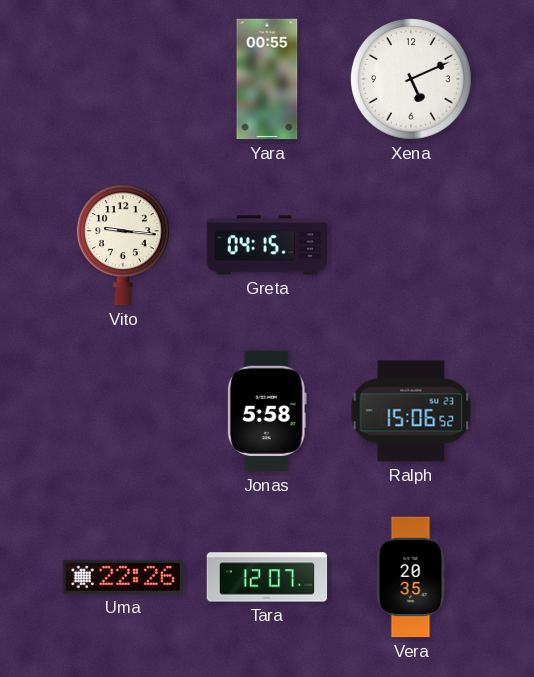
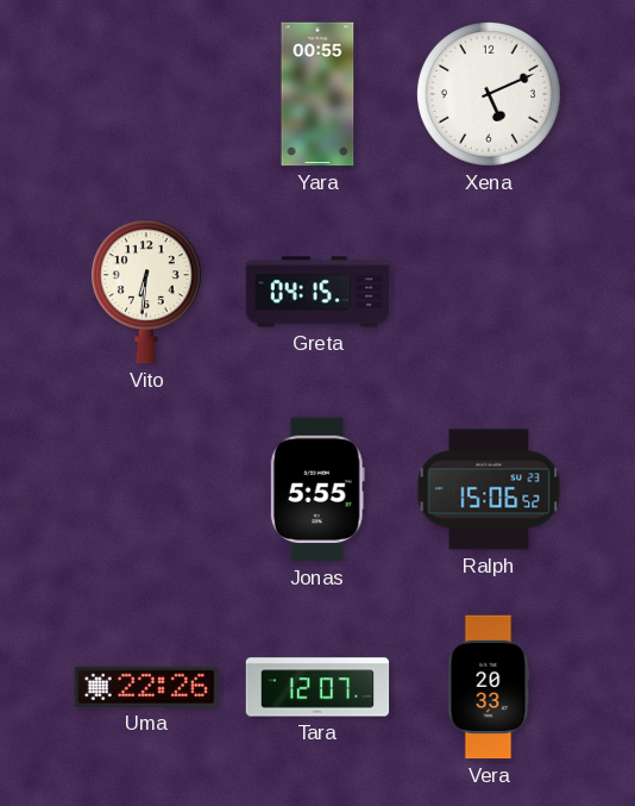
Vito: 9:16 -> 6:31 (146, 292)
Jonas: 5:58 -> 5:55 (317, 489)
Vera: 20:35 -> 20:33 (489, 687)
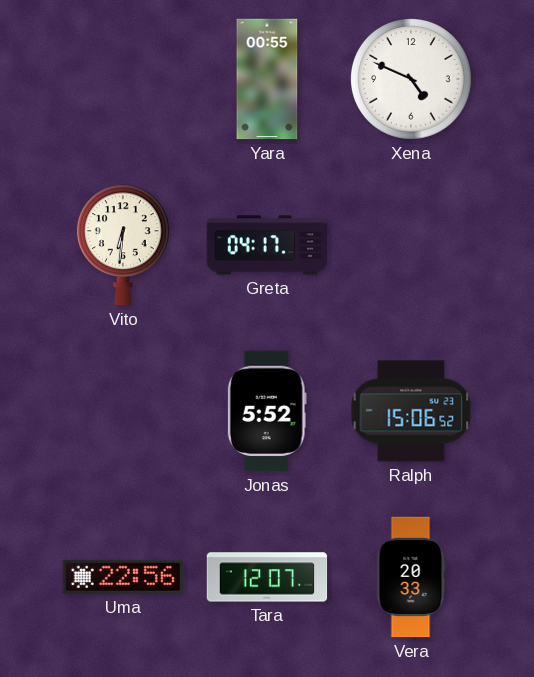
Xena: 5:11 -> 4:49 (411, 79)
Greta: 04:15 -> 04:17 (267, 245)
Jonas: 5:55 -> 5:52 (267, 411)
Uma: 22:26 -> 22:56 (122, 577)
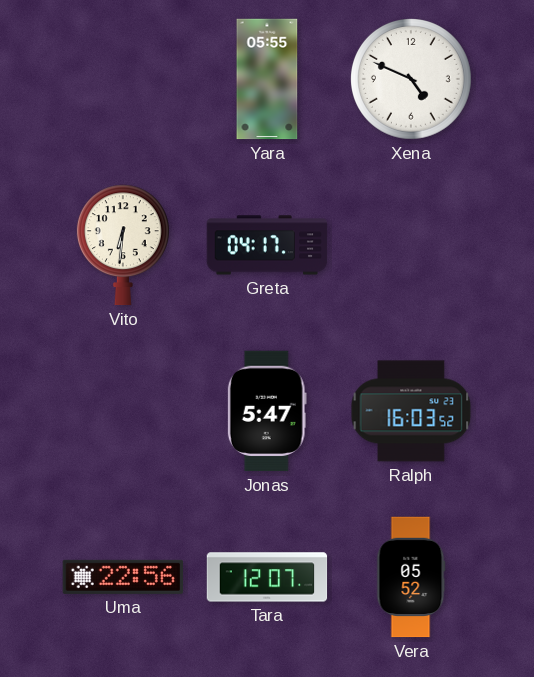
Yara: 00:55 -> 05:55 (267, 79)
Jonas: 5:52 -> 5:47 (267, 411)
Ralph: 15:06 -> 16:03 (411, 411)
Vera: 20:33 -> 05:52 (411, 577)
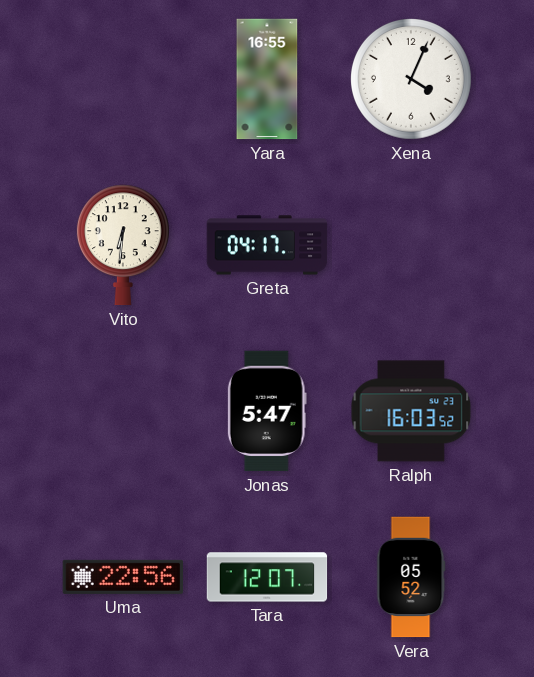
Yara: 05:55 -> 16:55 (267, 79)
Xena: 4:49 -> 4:04 (411, 79)
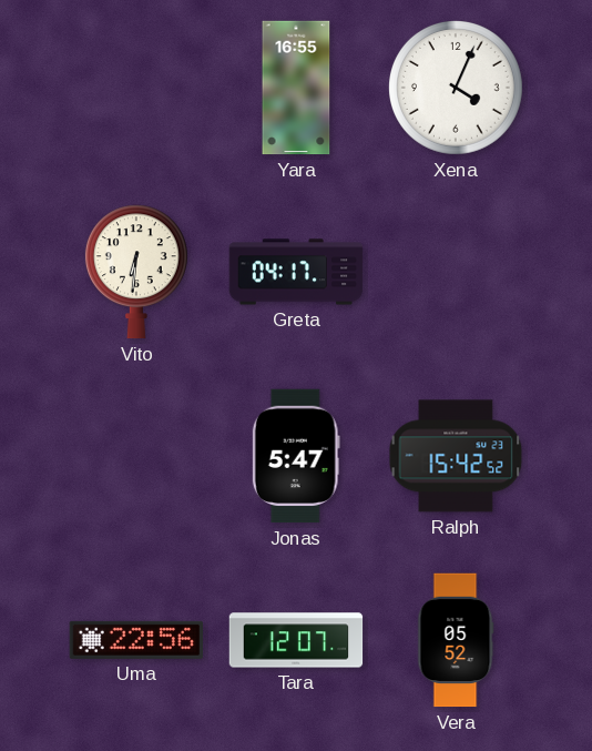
Ralph: 16:03 -> 15:42 (456, 456)
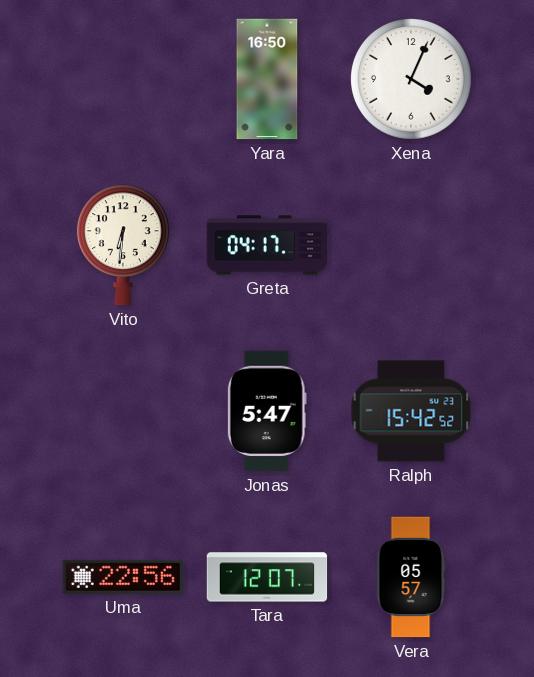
Yara: 16:55 -> 16:50 (267, 79)
Vera: 05:52 -> 05:57 (411, 577)
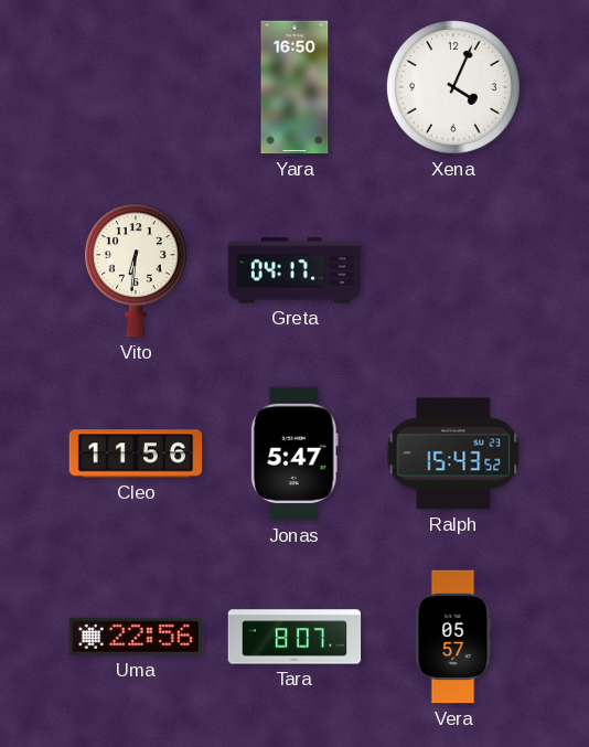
Cleo: none -> 11:56 (136, 453)
Ralph: 15:42 -> 15:43 (453, 453)
Tara: 12:07 -> 8:07 (294, 637)
